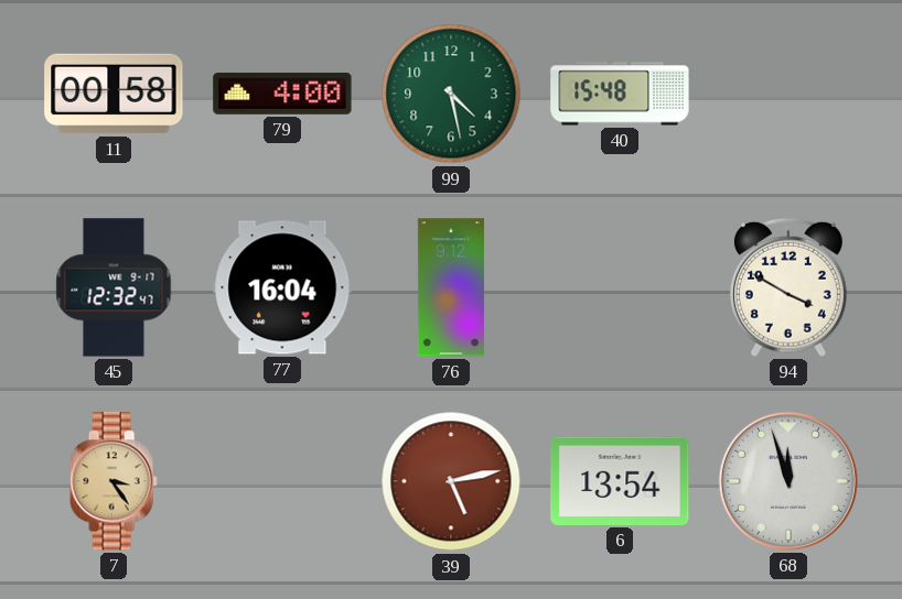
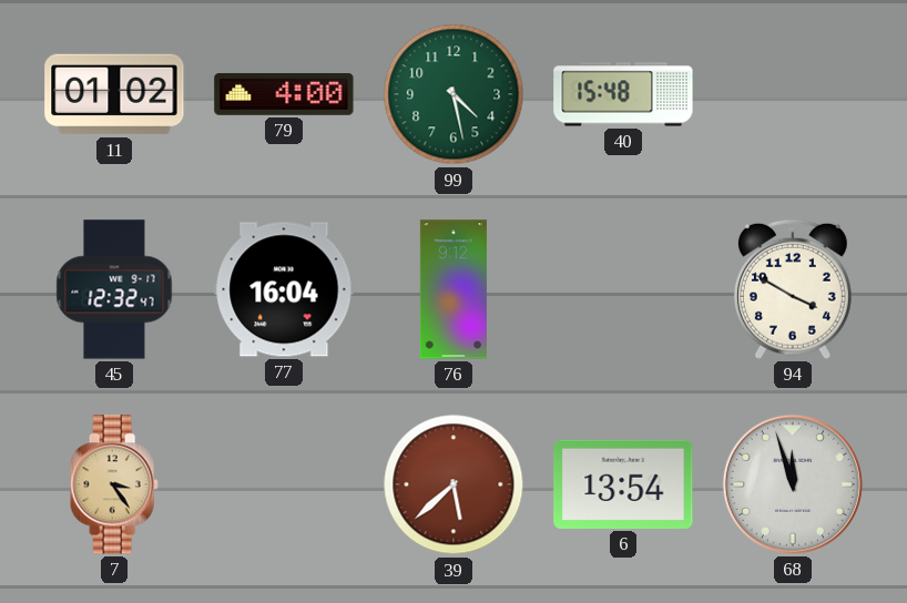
11: 00:58 -> 01:02 (114, 94)
39: 5:13 -> 5:38 (453, 484)
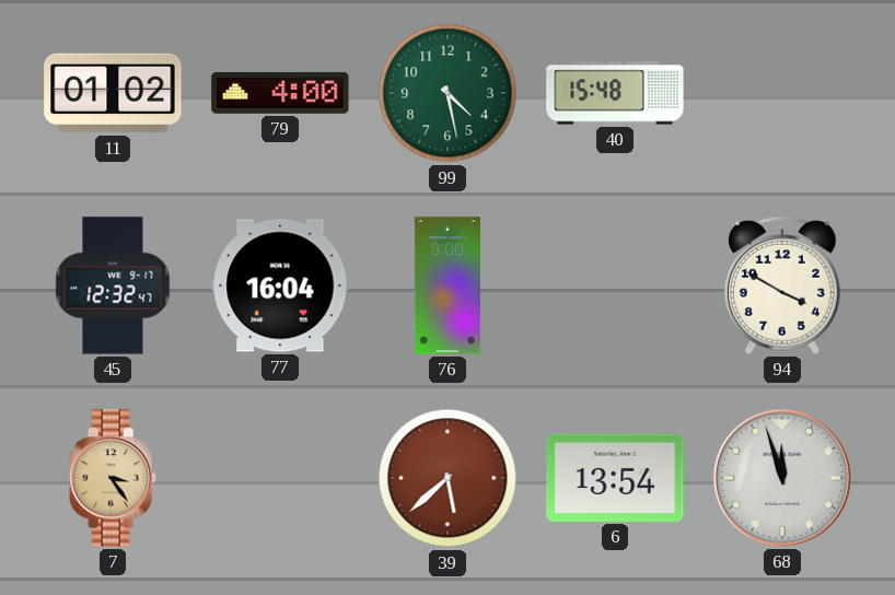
76: 9:12 -> 9:00 (447, 285)
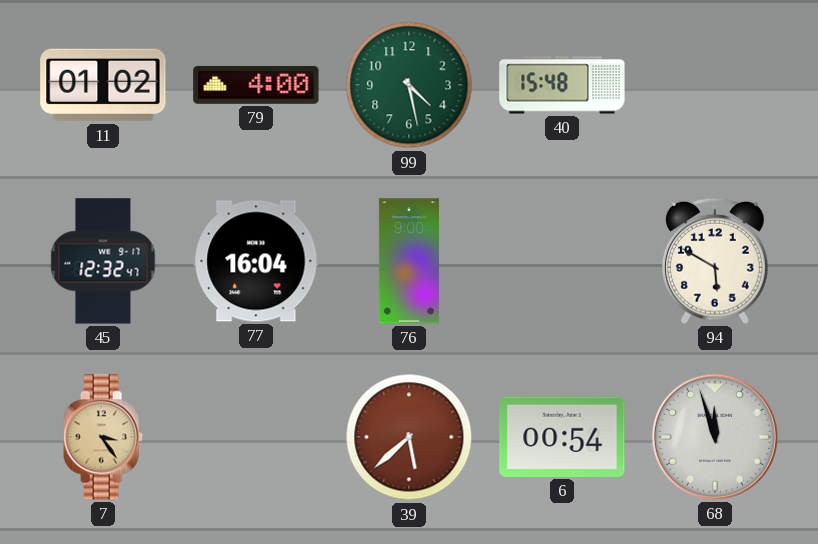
94: 3:50 -> 5:50 (715, 261)
6: 13:54 -> 00:54 (562, 437)
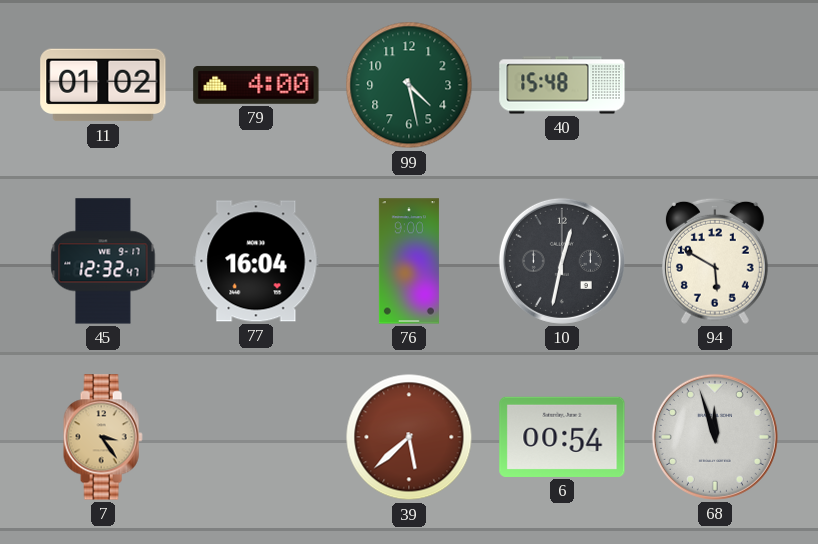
10: none -> 12:32 (562, 261)
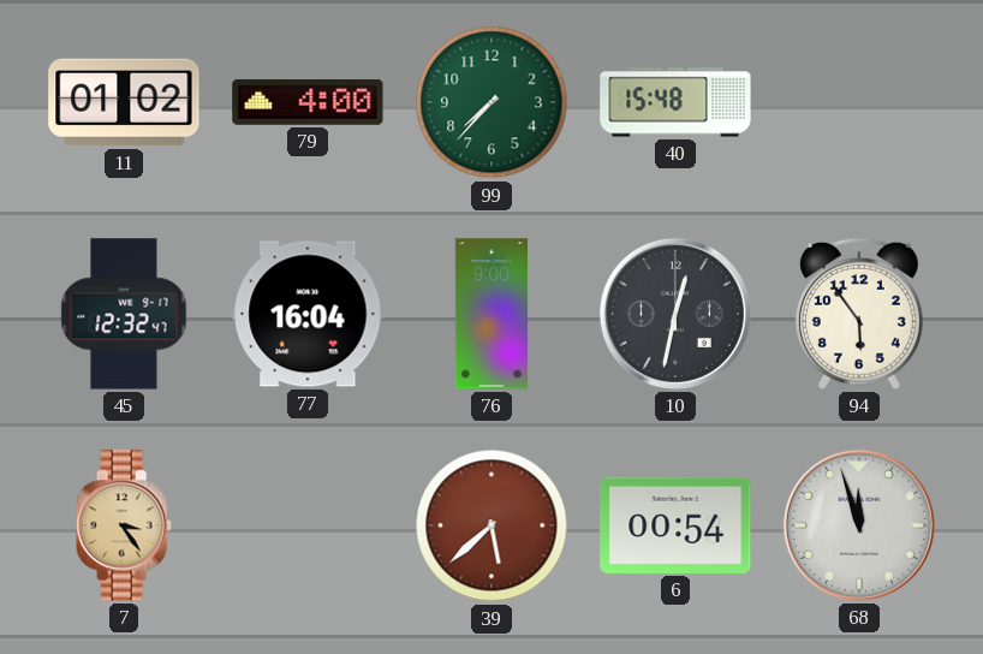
99: 4:28 -> 7:37 (491, 102)
94: 5:50 -> 5:54 (859, 314)
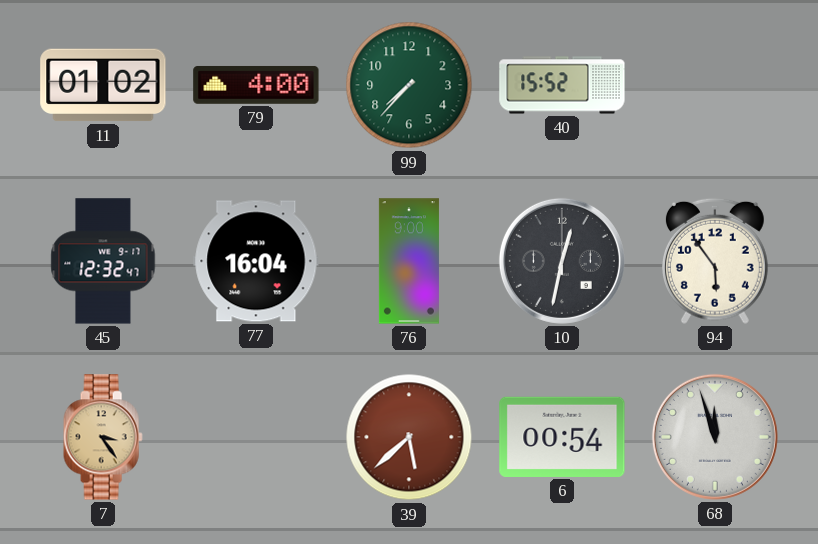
40: 15:48 -> 15:52 (562, 85)
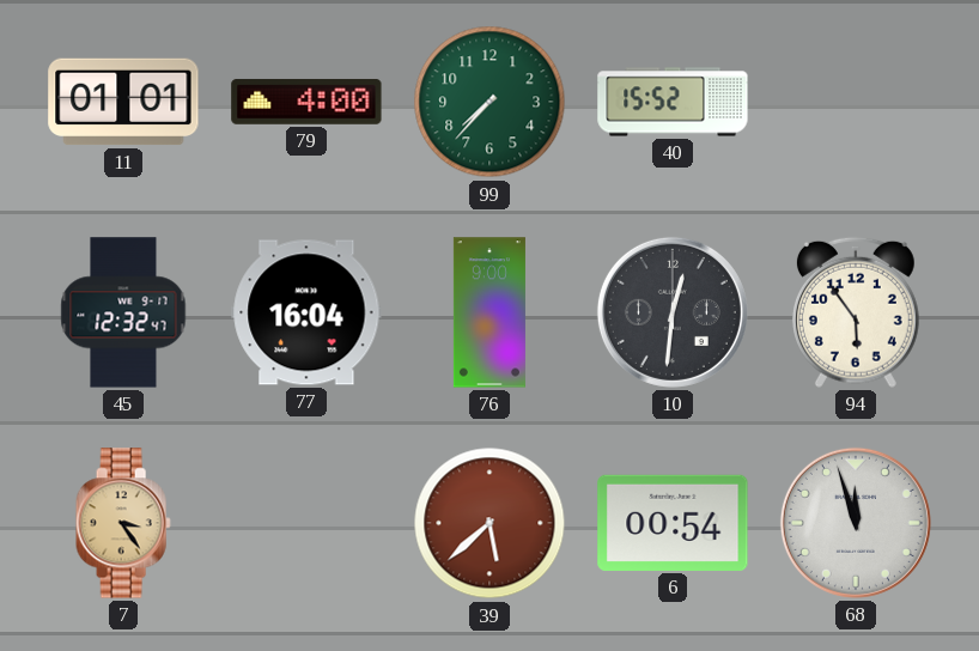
11: 01:02 -> 01:01 (123, 102)
10: 12:32 -> 12:31 (673, 312)
